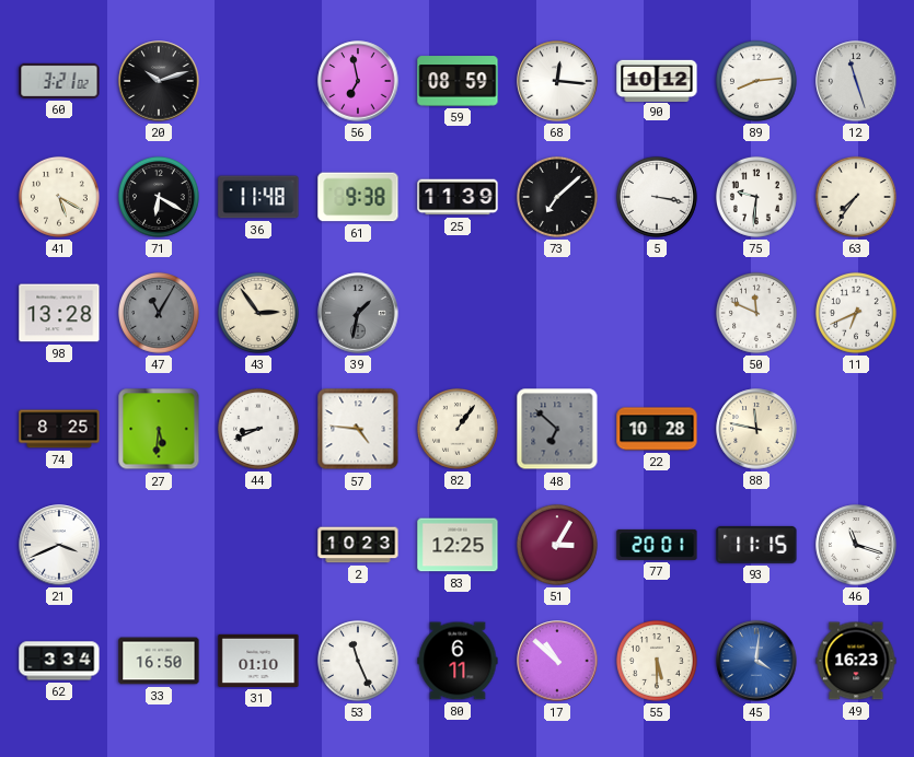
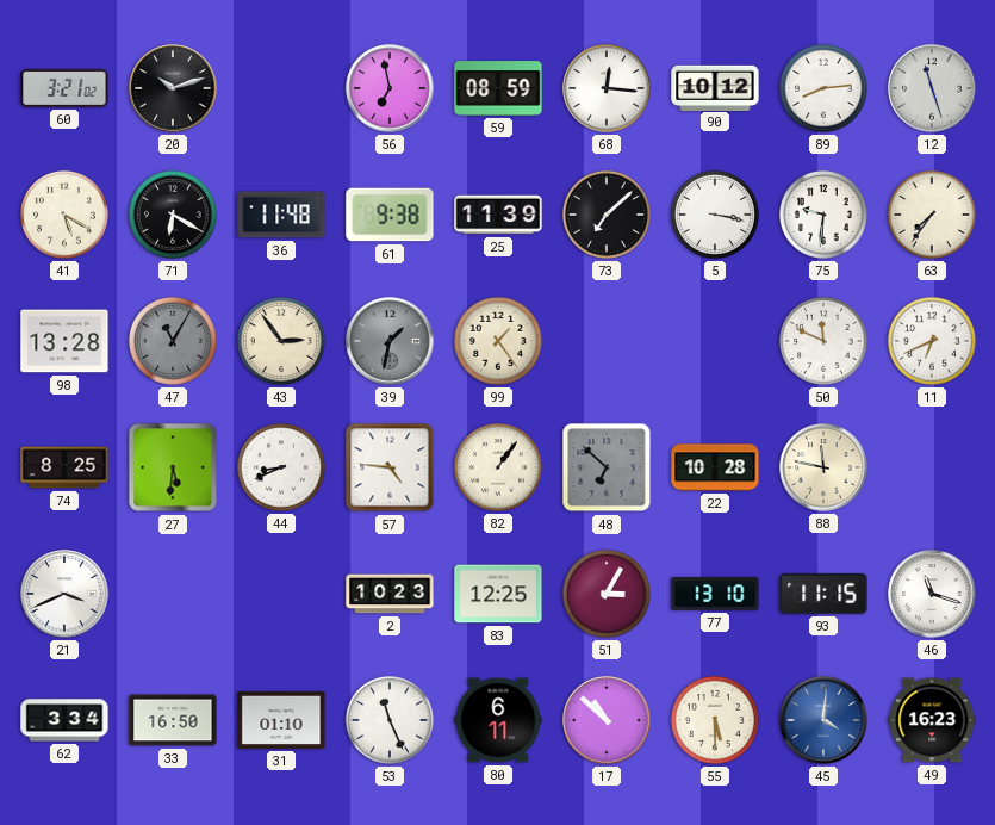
99: none -> 1:24 (498, 341)
77: 20:01 -> 13:10 (715, 594)
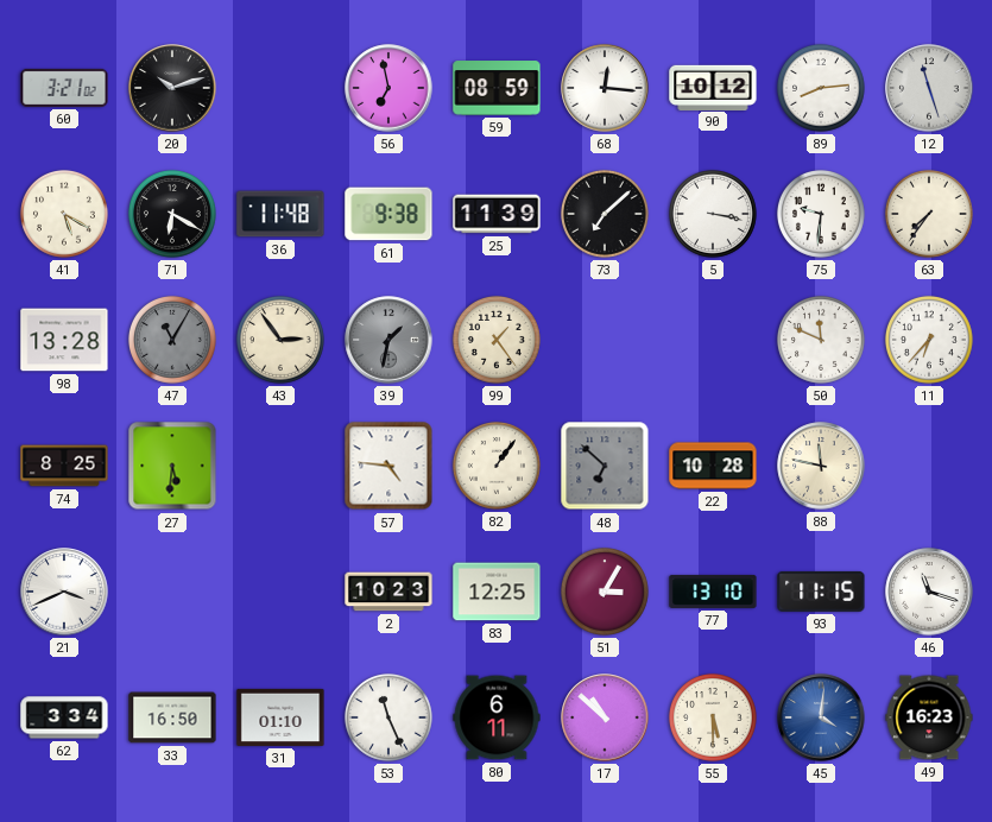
11: 6:41 -> 6:37 (929, 340)
44: 8:41 -> none (281, 467)
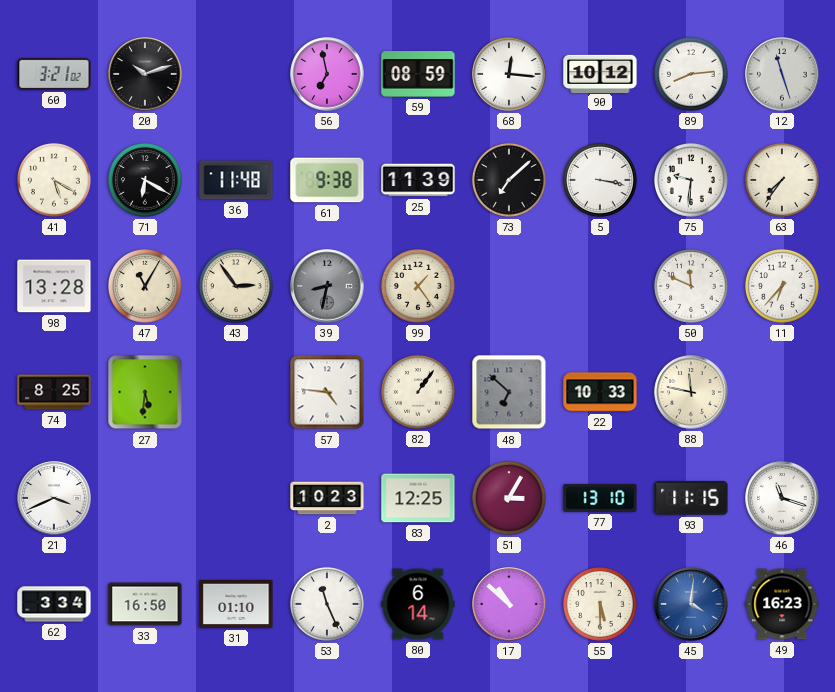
47 dial: grey -> cream (145, 286)
39: 1:32 -> 8:32 (327, 286)
22: 10:28 -> 10:33 (600, 392)
80: 6:11 -> 6:14 (418, 604)
